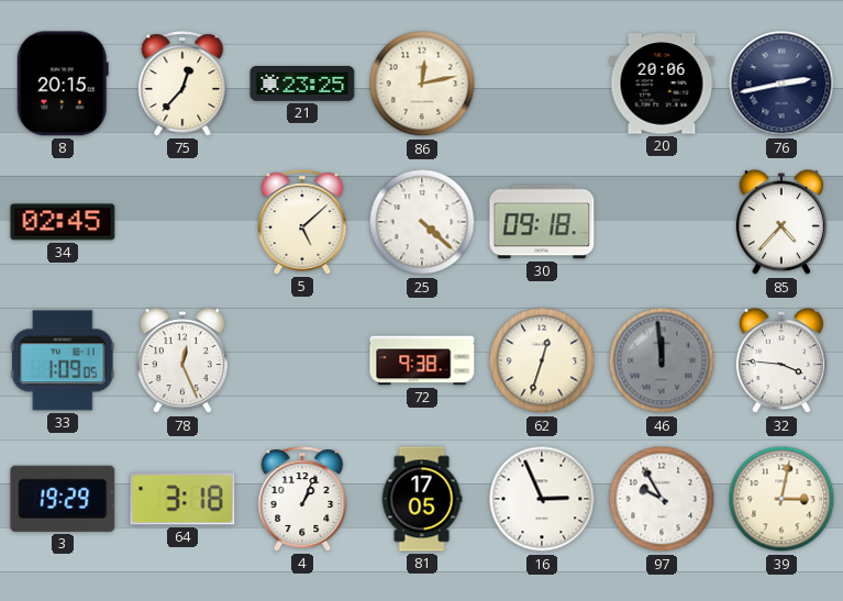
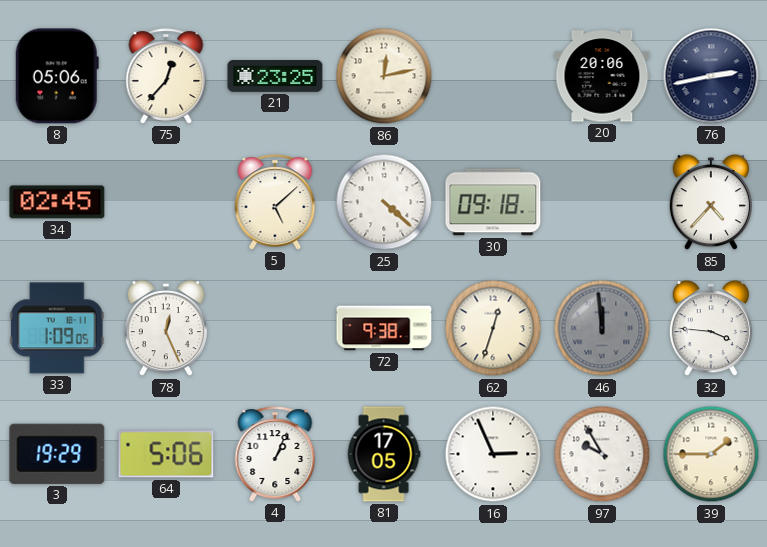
8: 20:15 -> 05:06 (57, 76)
64: 3:18 -> 5:06 (166, 454)
39: 3:02 -> 1:45 (711, 454)
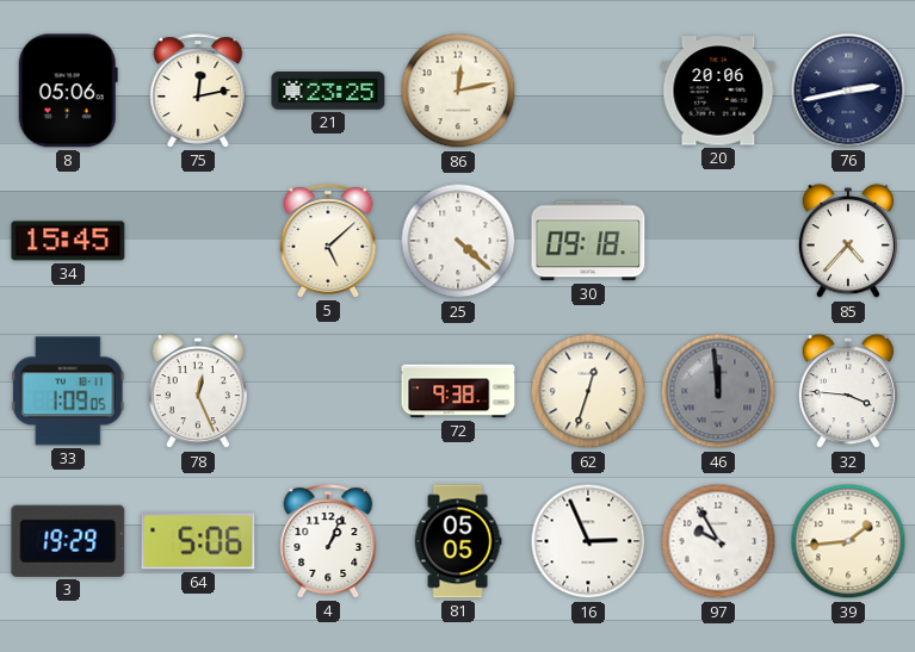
75: 12:37 -> 12:13 (198, 91)
34: 02:45 -> 15:45 (68, 241)
81: 17:05 -> 05:05 (458, 541)
39: 1:45 -> 1:44 (848, 541)
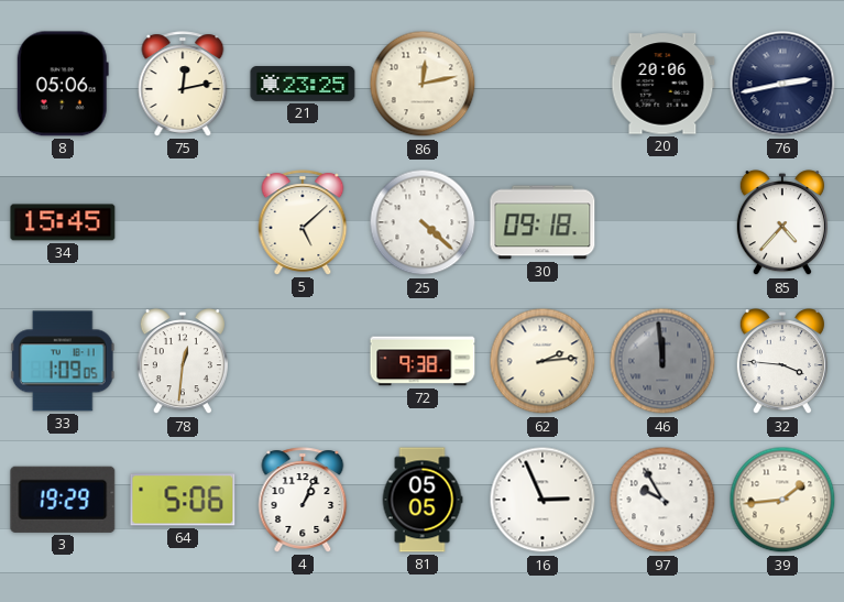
78: 12:26 -> 12:31 (183, 362)
62: 12:33 -> 2:14 (542, 361)
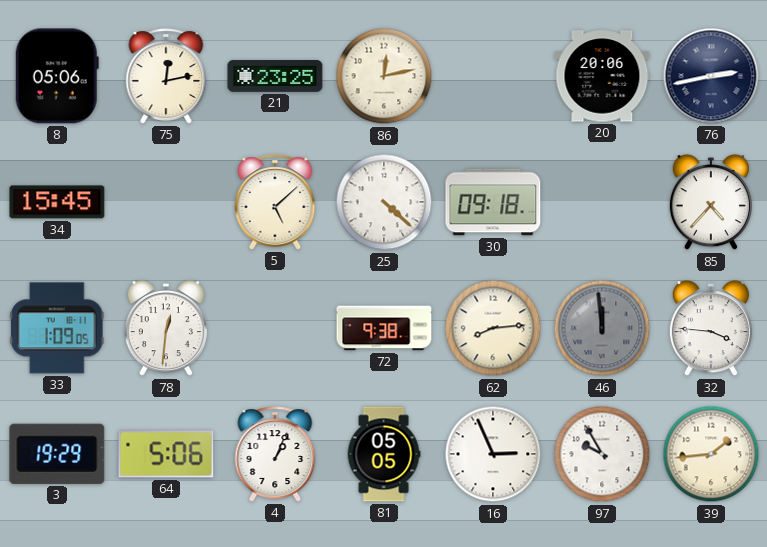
62: 2:14 -> 8:14 (493, 328)
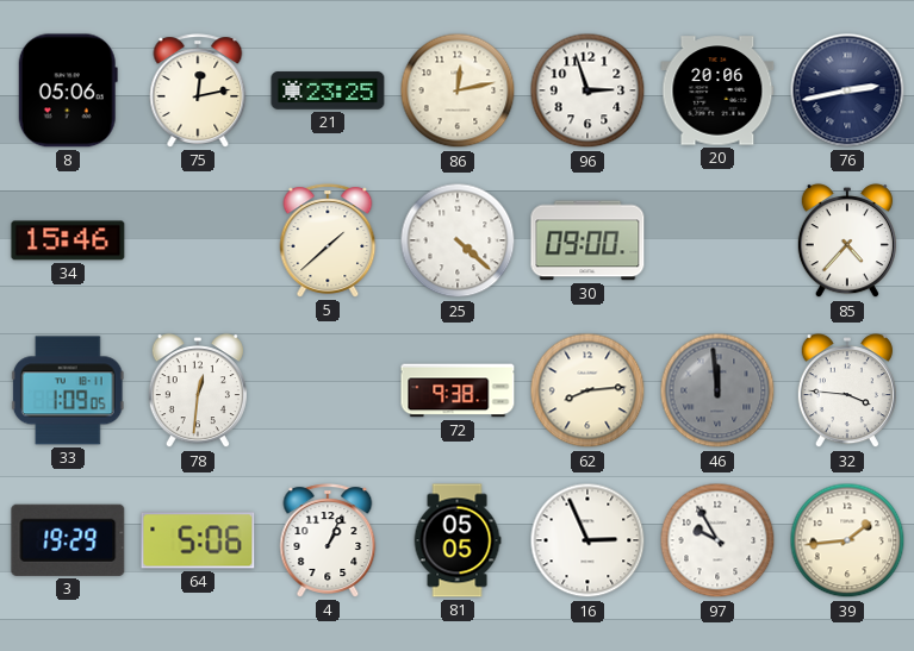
96: none -> 2:57 (587, 90)
34: 15:45 -> 15:46 (68, 240)
5: 5:08 -> 1:38 (328, 240)
30: 09:18 -> 09:00 (587, 240)
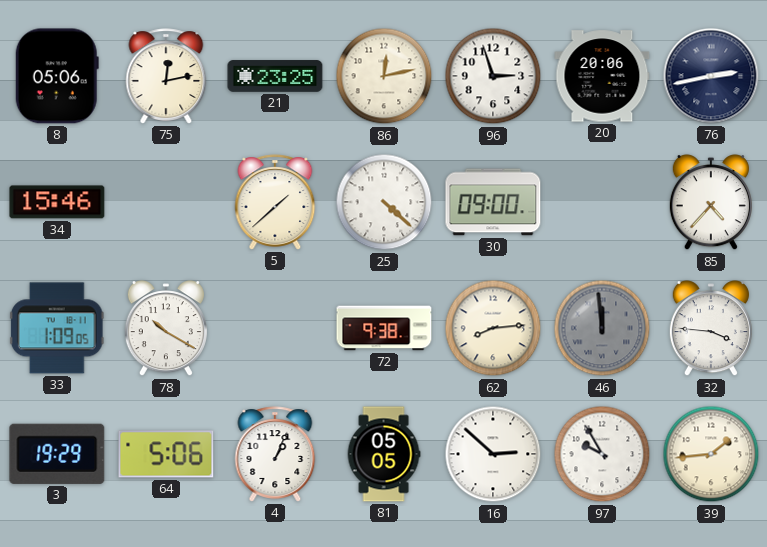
78: 12:31 -> 10:20 (166, 329)
16: 2:56 -> 2:52 (493, 454)
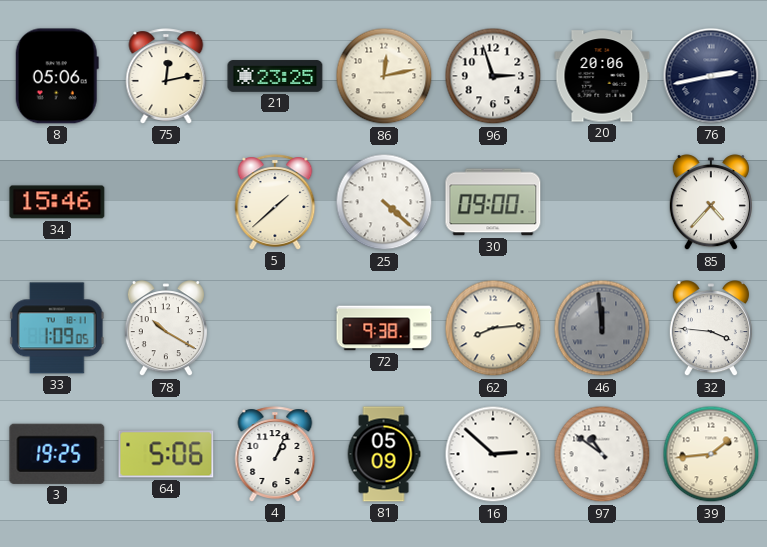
3: 19:29 -> 19:25 (57, 454)
81: 05:05 -> 05:09 (384, 454)
97: 9:55 -> 10:51 (602, 454)
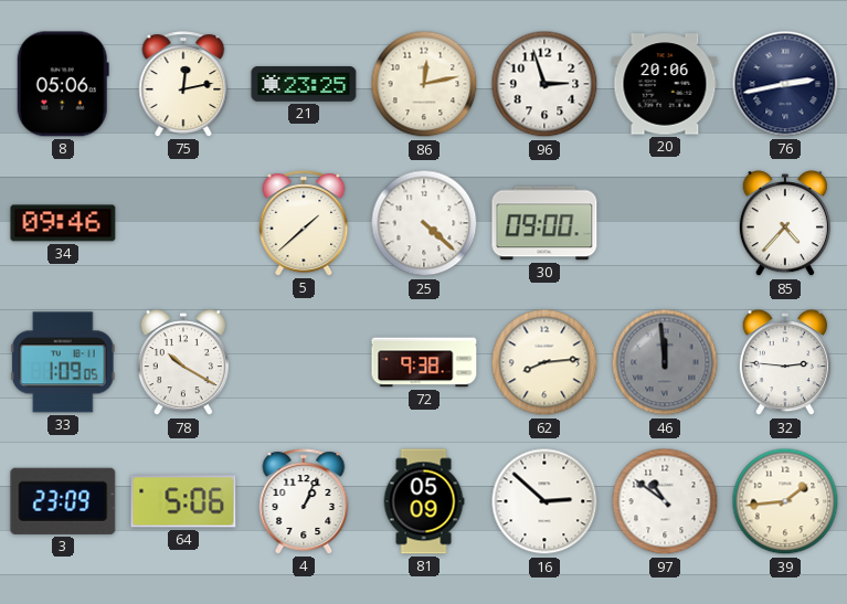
34: 15:46 -> 09:46 (63, 223)
32: 3:46 -> 2:46 (785, 363)
3: 19:25 -> 23:09 (63, 501)
